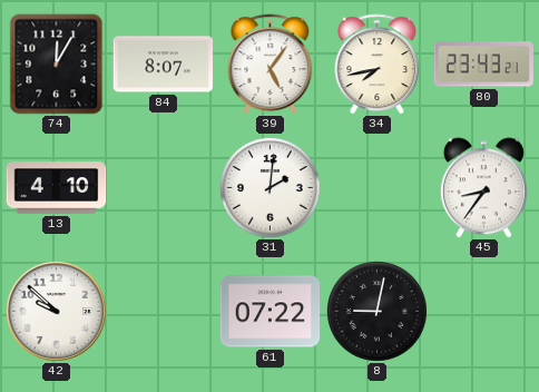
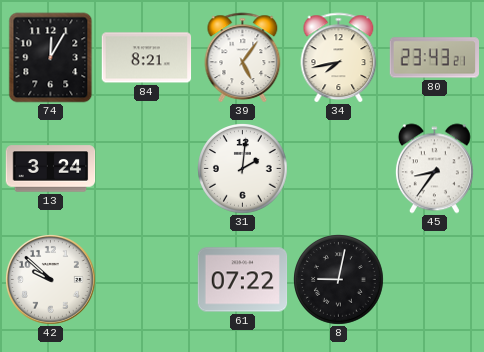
84: 8:07 -> 8:21 (147, 58)
13: 4:10 -> 3:24 (51, 169)
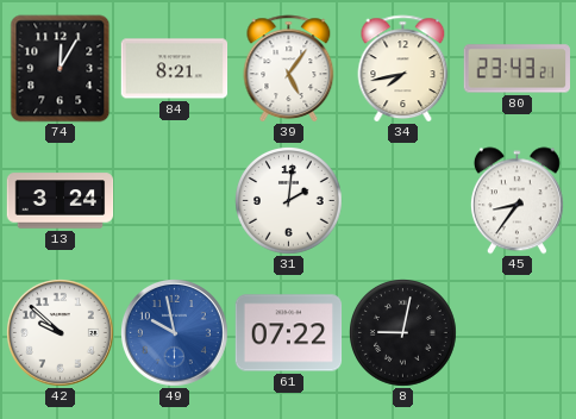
49: none -> 9:58 (175, 333)
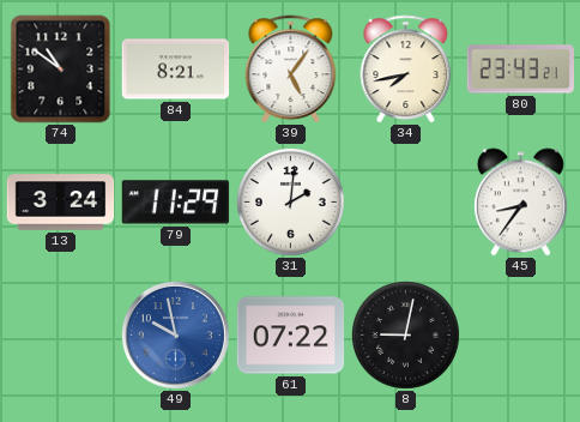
74: 12:05 -> 10:51 (61, 70)
79: none -> 11:29 (176, 203)
42: 9:52 -> none (61, 333)
